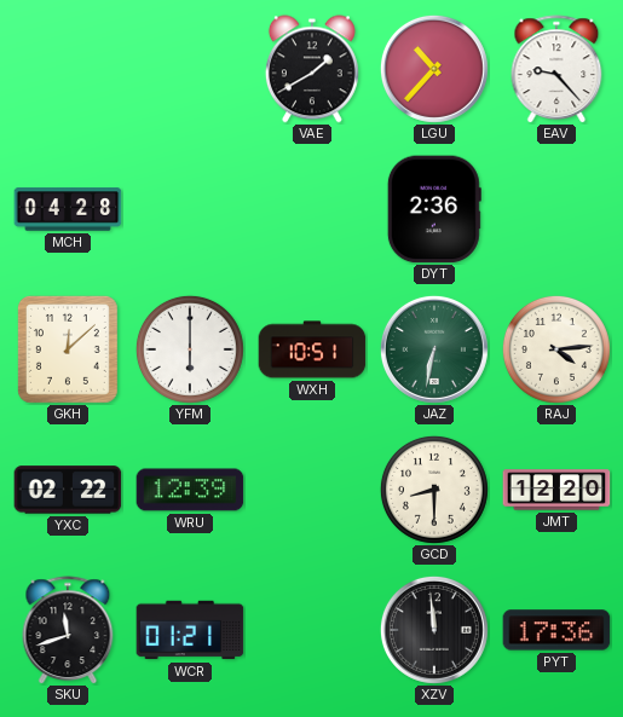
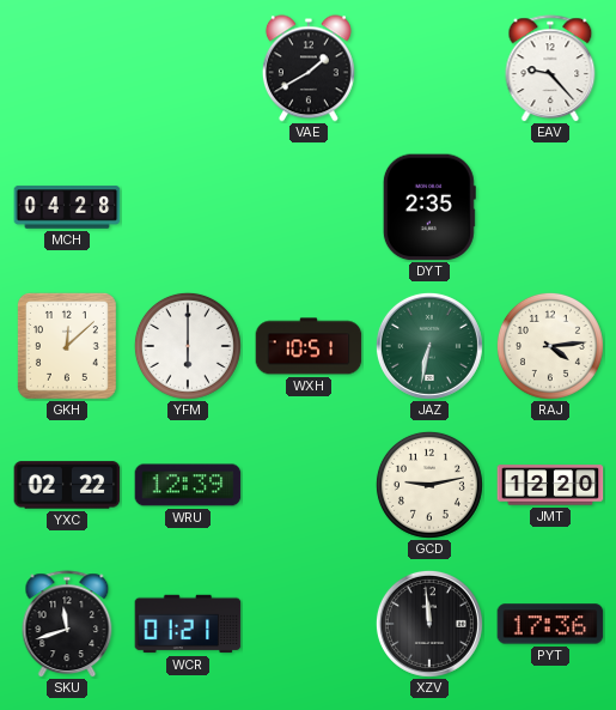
LGU: 10:37 -> none (434, 69)
DYT: 2:36 -> 2:35 (429, 207)
GCD: 8:30 -> 9:13 (429, 485)
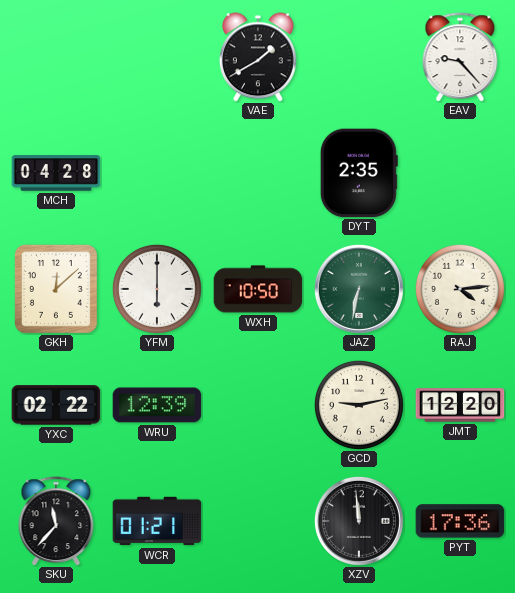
WXH: 10:51 -> 10:50 (258, 289)
SKU: 11:42 -> 11:37 (56, 521)
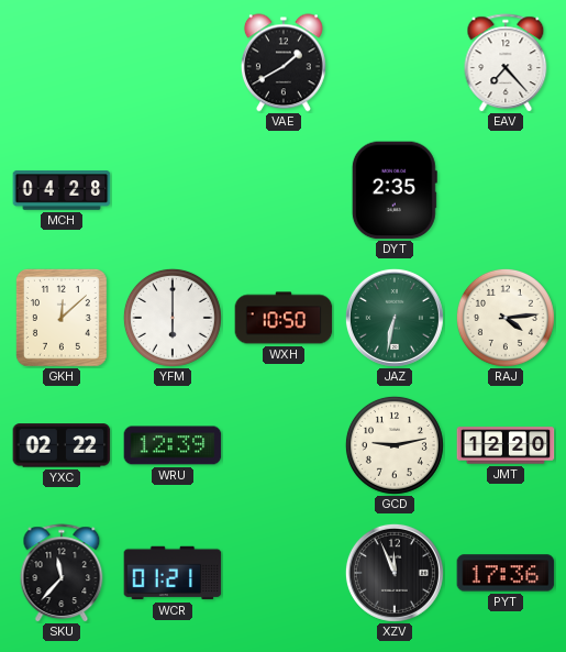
EAV: 9:23 -> 7:23 (506, 63)
XZV: 11:59 -> 11:56 (395, 573)
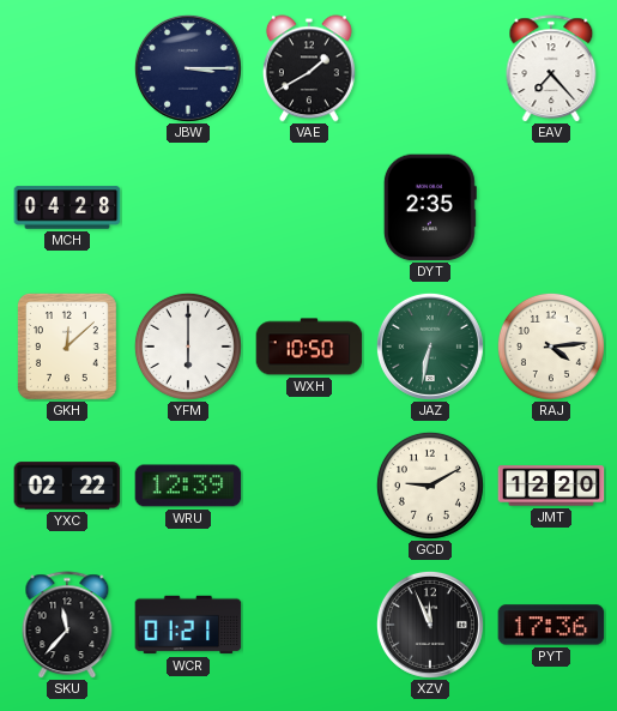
JBW: none -> 3:15 (188, 68)
GCD: 9:13 -> 9:10 (430, 486)
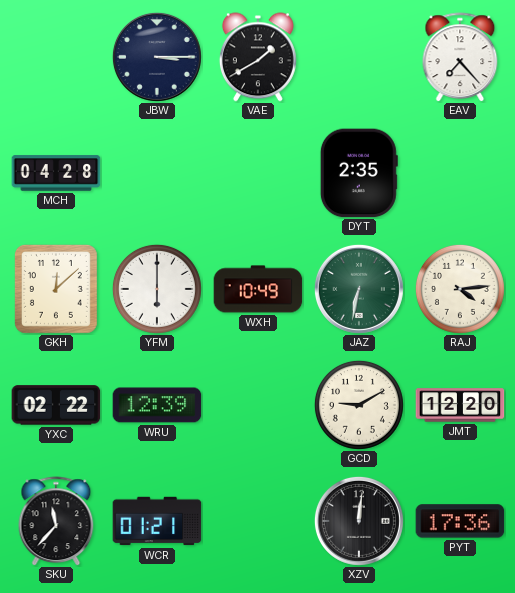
WXH: 10:50 -> 10:49 (258, 289)
XZV: 11:56 -> 12:01 (359, 521)
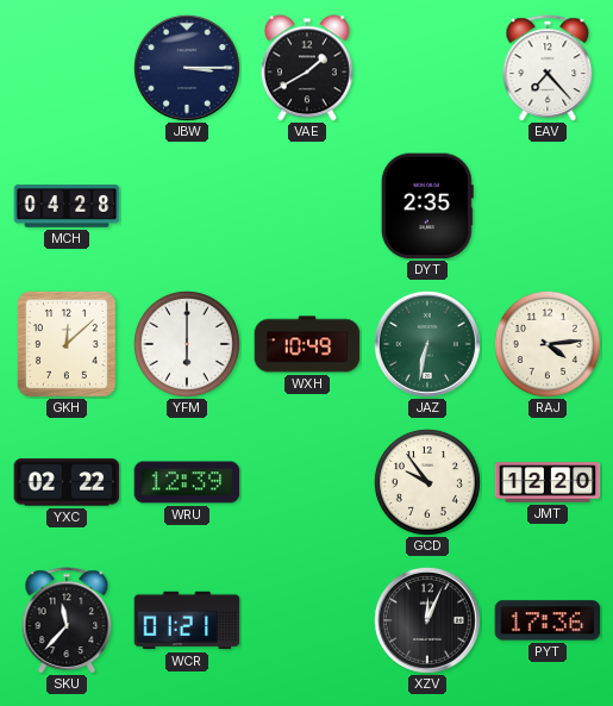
GCD: 9:10 -> 9:54 (427, 482)
XZV: 12:01 -> 12:04 (427, 620)
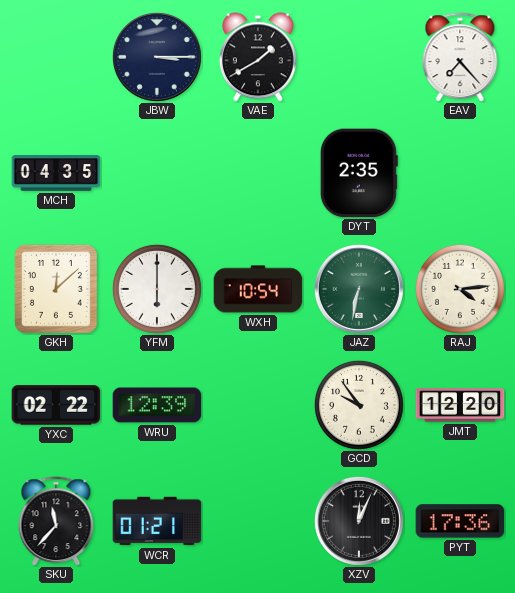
MCH: 04:28 -> 04:35 (56, 173)
WXH: 10:49 -> 10:54 (258, 289)
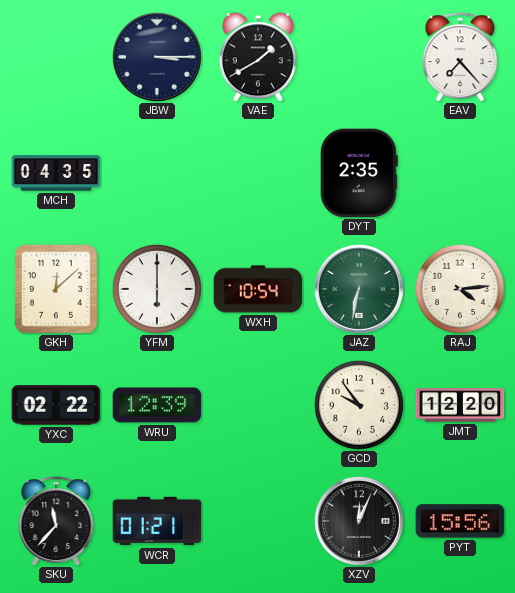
PYT: 17:36 -> 15:56 (460, 521)
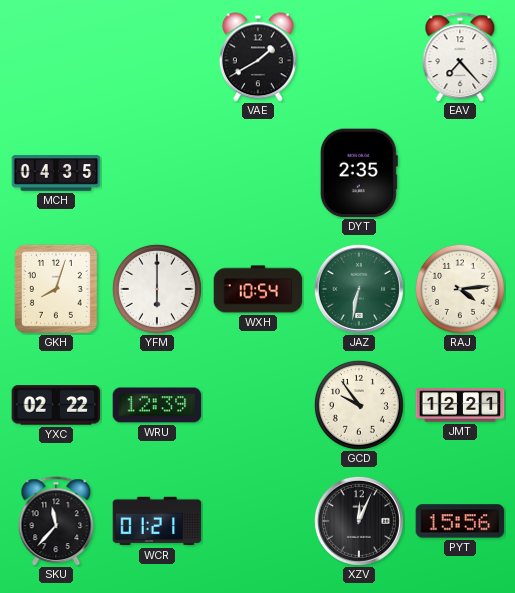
JBW: 3:15 -> none (157, 57)
GKH: 12:08 -> 8:03 (56, 289)
JMT: 12:20 -> 12:21 (460, 405)
